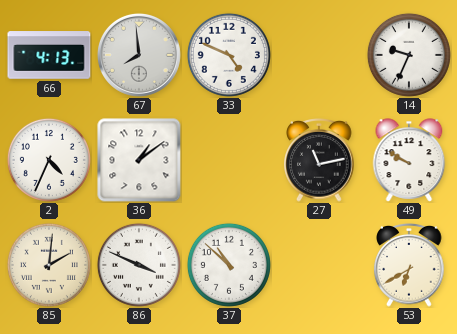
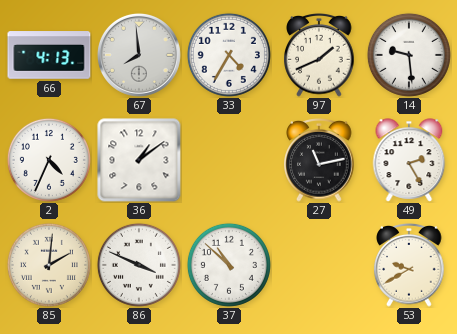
33: 4:49 -> 4:35 (229, 55)
97: none -> 1:41 (319, 56)
14: 9:34 -> 9:29 (409, 55)
49: 9:50 -> 2:25 (409, 160)
53: 6:40 -> 9:40 (409, 266)
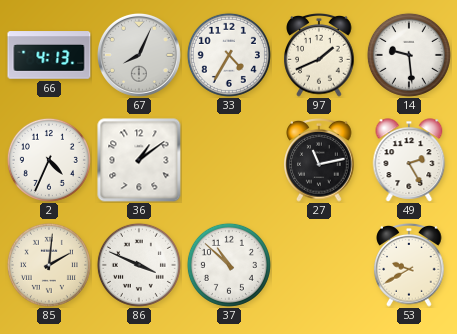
67: 7:59 -> 8:04 (139, 55)
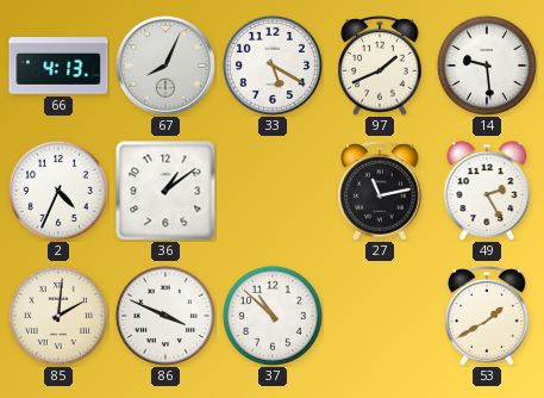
33: 4:35 -> 5:20 (273, 66)
53: 9:40 -> 1:40 (487, 317)
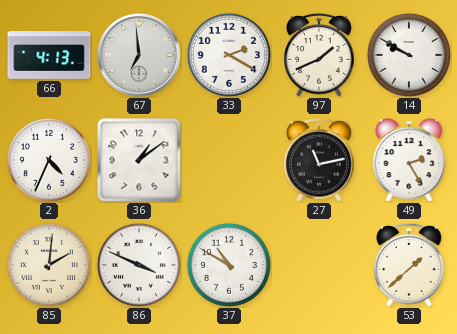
67: 8:04 -> 6:59 (139, 55)
33: 5:20 -> 2:20 (229, 55)
14: 9:29 -> 9:50 (409, 55)
37: 10:52 -> 10:50 (229, 265)
53: 1:40 -> 1:38 (409, 266)
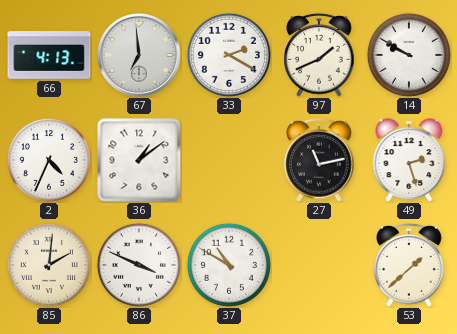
49: 2:25 -> 2:27 (409, 160)
